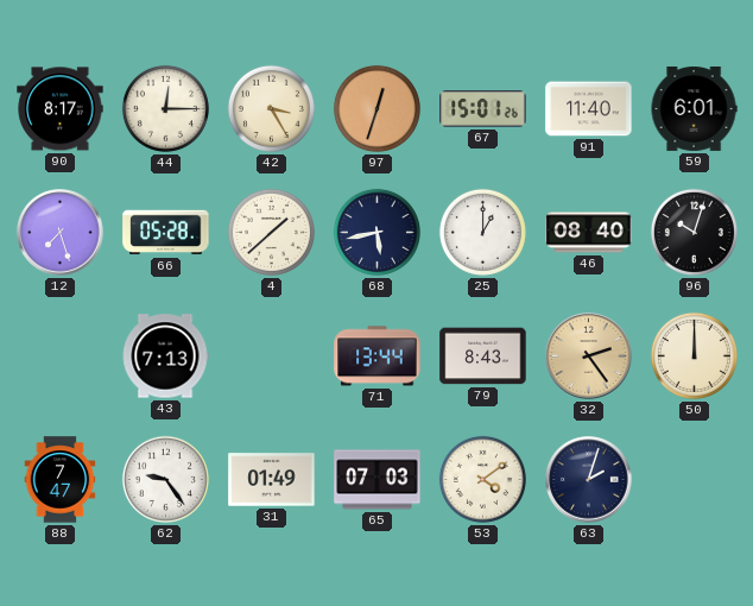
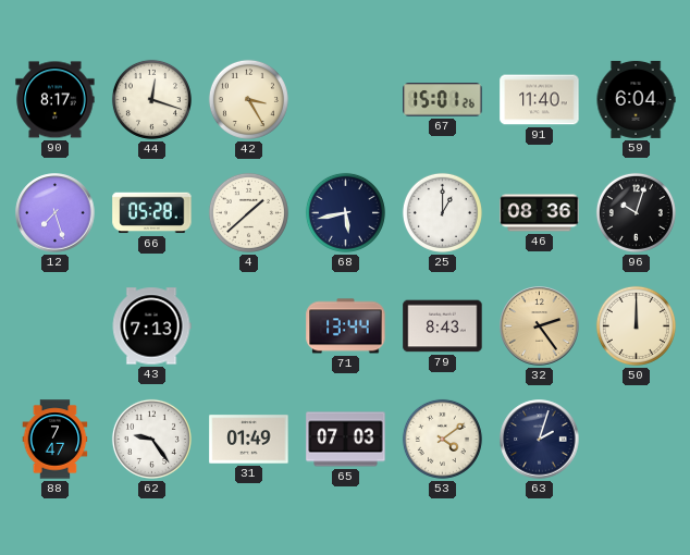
44: 12:15 -> 12:18 (151, 99)
97: 12:33 -> none (376, 108)
59: 6:01 -> 6:04 (636, 100)
46: 08:40 -> 08:36 (540, 213)
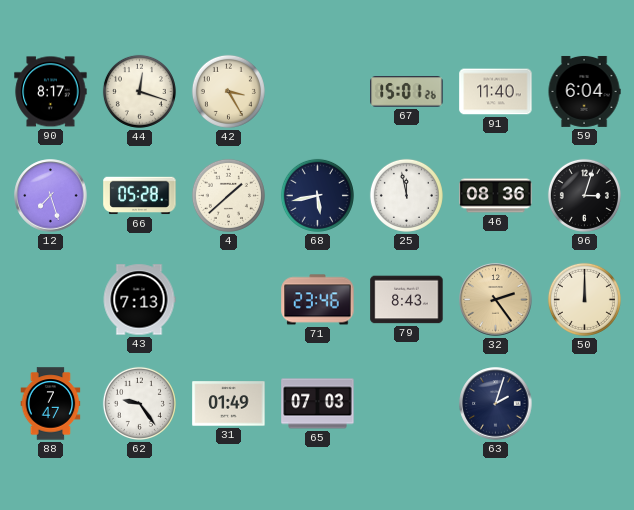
25: 1:00 -> 11:58 (406, 195)
96: 10:03 -> 3:03 (584, 195)
71: 13:44 -> 23:46 (318, 300)
53: 4:09 -> none (442, 439)
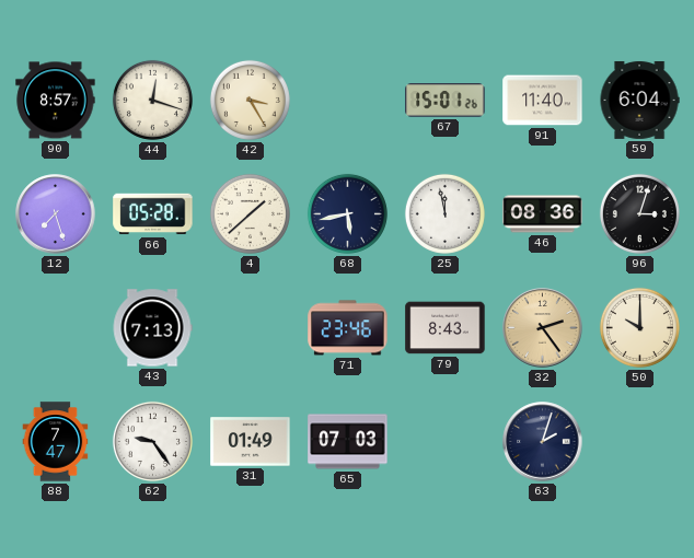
90: 8:17 -> 8:57 (56, 101)
50: 12:00 -> 10:00 (639, 327)
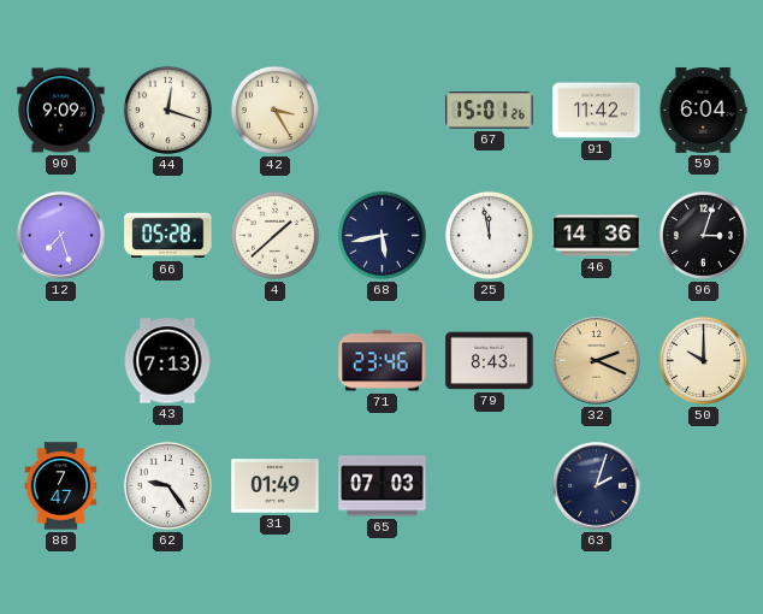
90: 8:57 -> 9:09 (61, 111)
91: 11:40 -> 11:42 (597, 111)
46: 08:36 -> 14:36 (597, 236)
32: 2:24 -> 2:19 (597, 361)
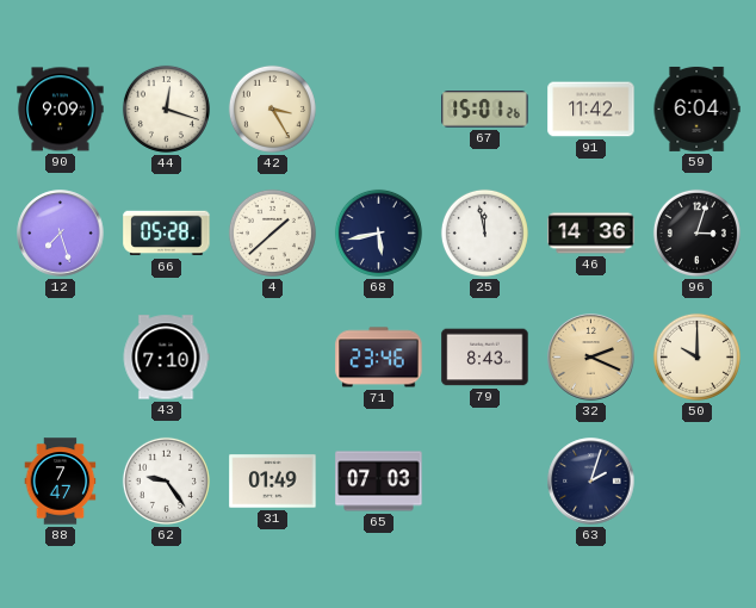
43: 7:13 -> 7:10 (166, 358)
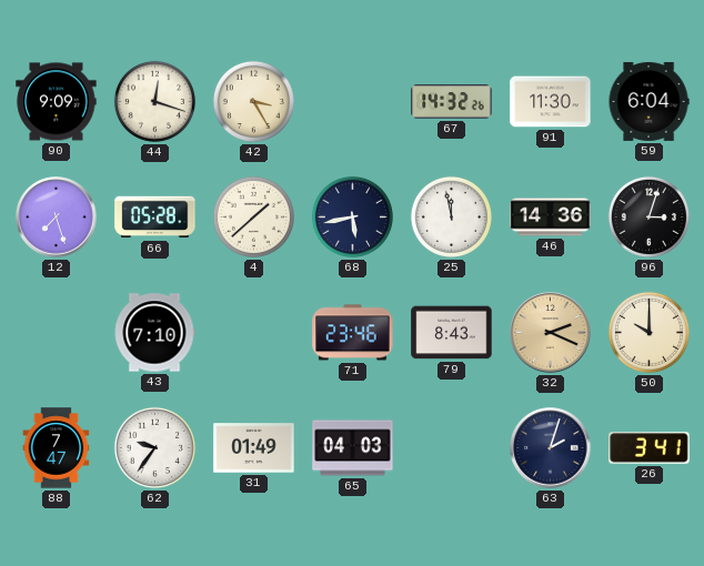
67: 15:01 -> 14:32 (452, 102)
91: 11:42 -> 11:30 (551, 102)
62: 9:24 -> 9:36 (154, 447)
65: 07:03 -> 04:03 (353, 448)
26: none -> 3:41 (650, 448)
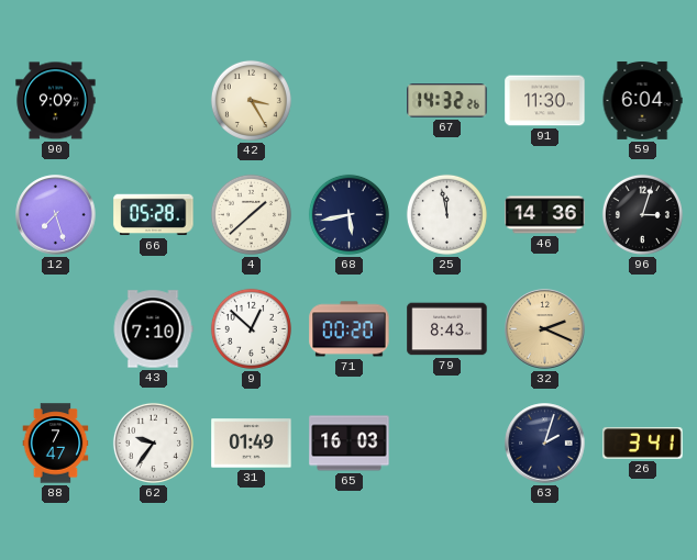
44: 12:18 -> none (154, 101)
9: none -> 12:52 (251, 328)
71: 23:46 -> 00:20 (350, 329)
50: 10:00 -> none (648, 332)
65: 04:03 -> 16:03 (350, 444)
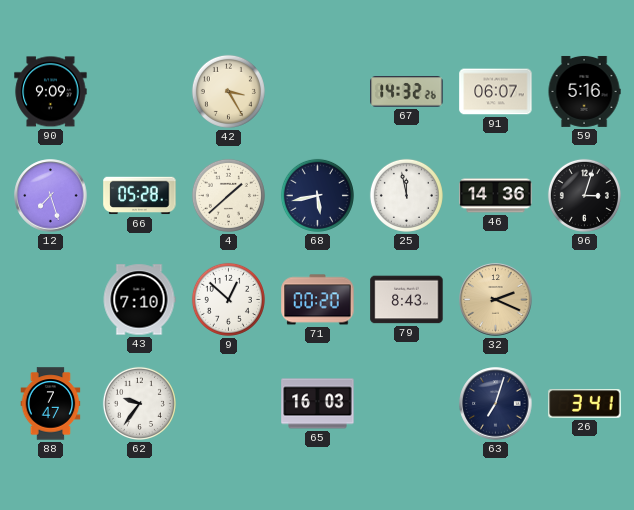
91: 11:30 -> 06:07 (496, 92)
59: 6:04 -> 5:16 (584, 92)
31: 01:49 -> none (252, 444)
63: 2:03 -> 7:03 (496, 404)
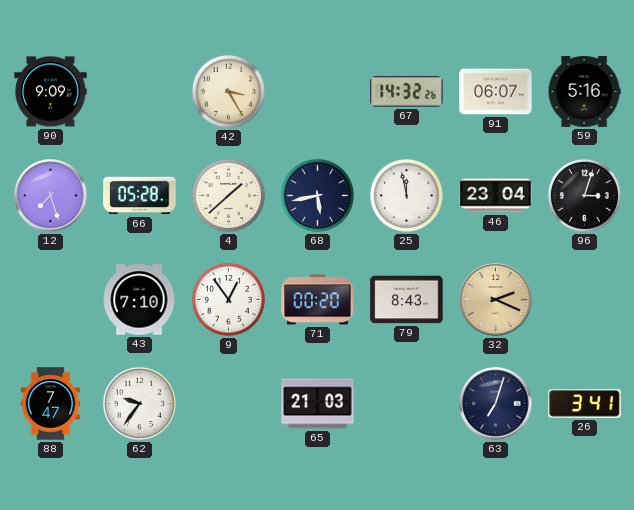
46: 14:36 -> 23:04 (496, 196)
9: 12:52 -> 12:54 (228, 299)
65: 16:03 -> 21:03 (318, 404)
